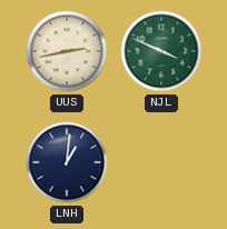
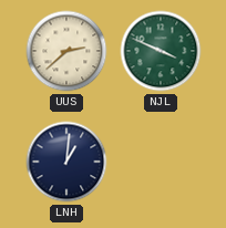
UUS: 2:43 -> 2:38 (66, 51)
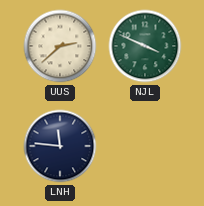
LNH: 1:01 -> 11:46 (60, 146)
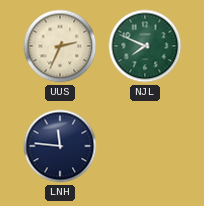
UUS: 2:38 -> 2:34 (60, 46)
NJL: 3:49 -> 7:49 (145, 46)
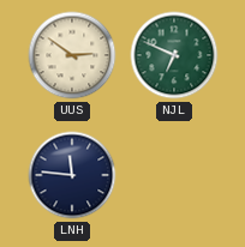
UUS: 2:34 -> 2:51 (72, 55)
NJL: 7:49 -> 6:49 (174, 55)
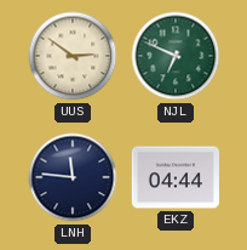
EKZ: none -> 04:44 (174, 177)
